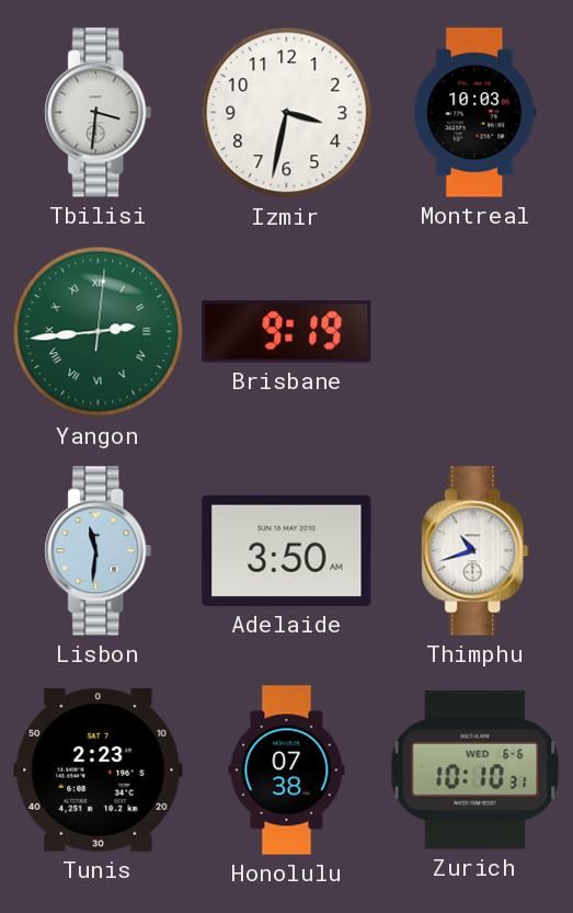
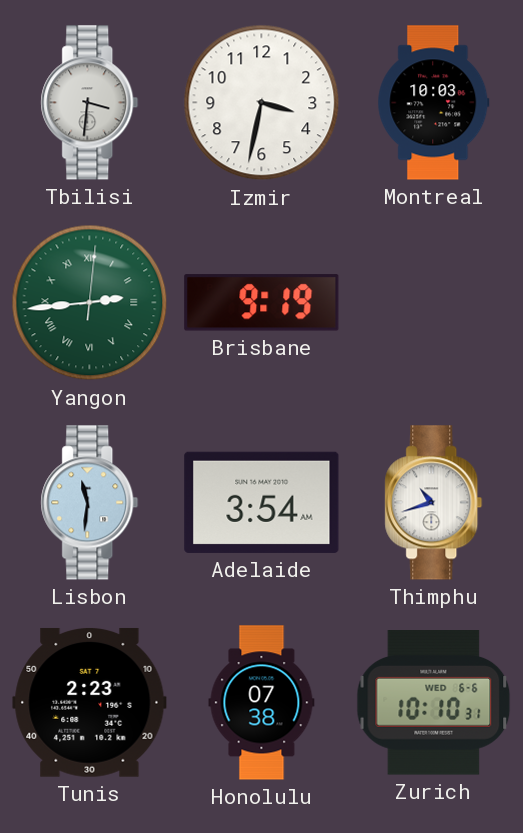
Adelaide: 3:50 -> 3:54 (262, 502)
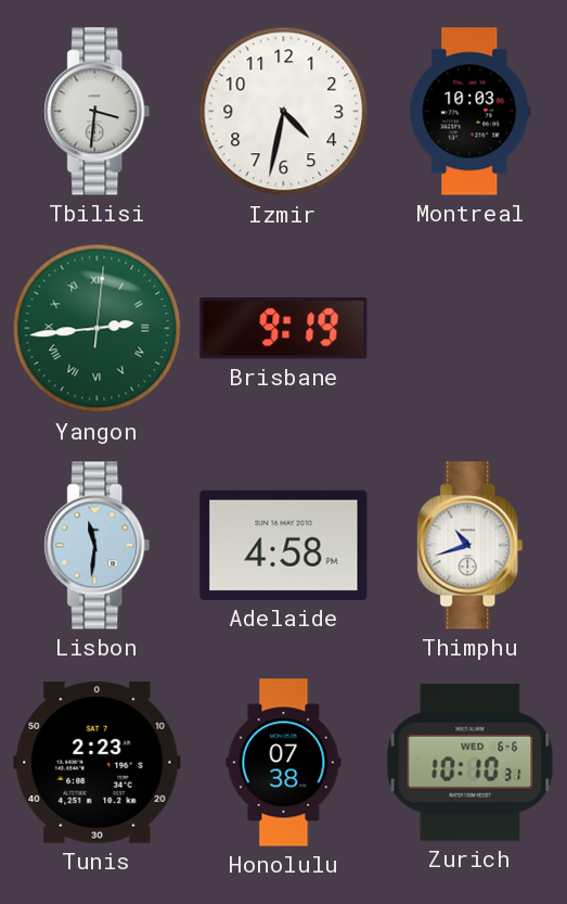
Izmir: 3:32 -> 4:32 (284, 112)
Adelaide: 3:54 -> 4:58 (284, 545)
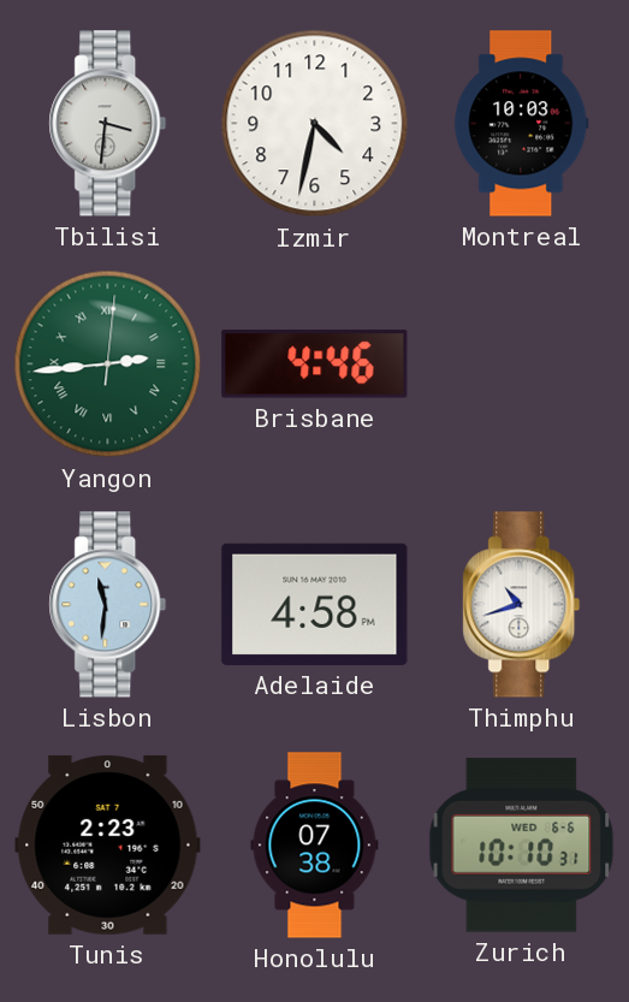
Brisbane: 9:19 -> 4:46 (315, 364)
